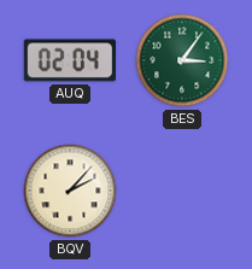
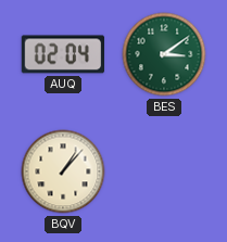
BES: 3:06 -> 3:09 (164, 54)
BQV: 2:07 -> 1:07 (63, 171)
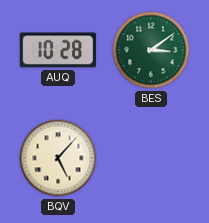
AUQ: 02:04 -> 10:28 (57, 50)
BQV: 1:07 -> 5:07 (58, 158)
